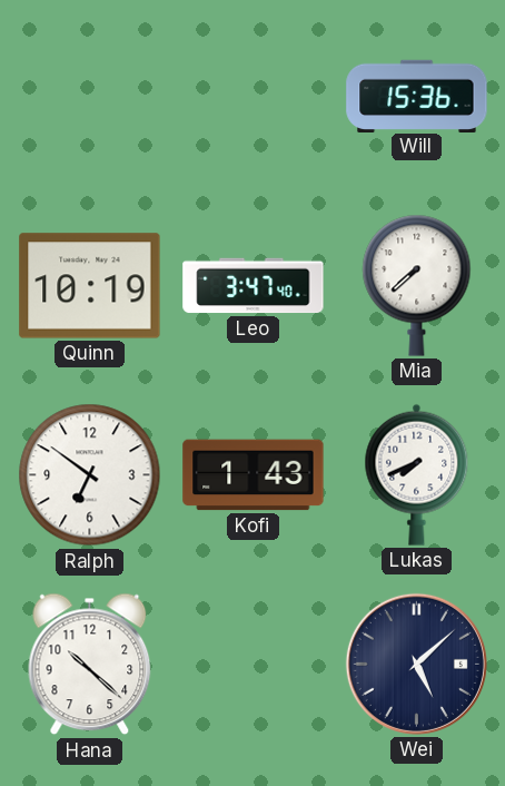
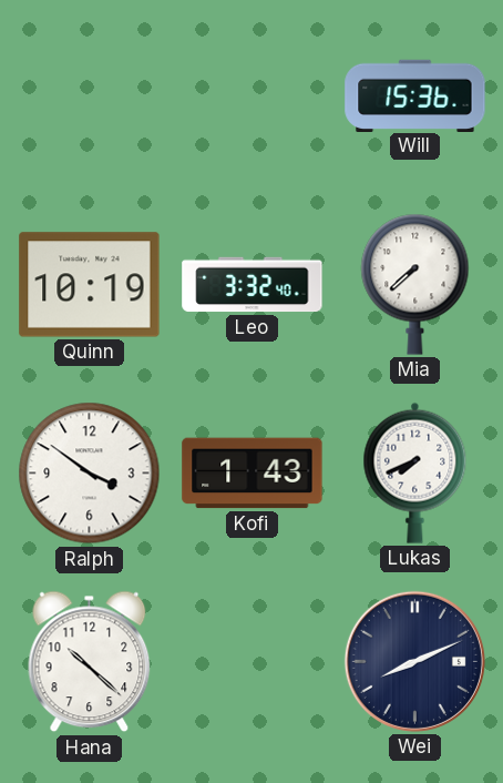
Leo: 3:47 -> 3:32 (253, 285)
Ralph: 6:51 -> 3:51 (90, 474)
Wei: 5:08 -> 8:11 (414, 661)
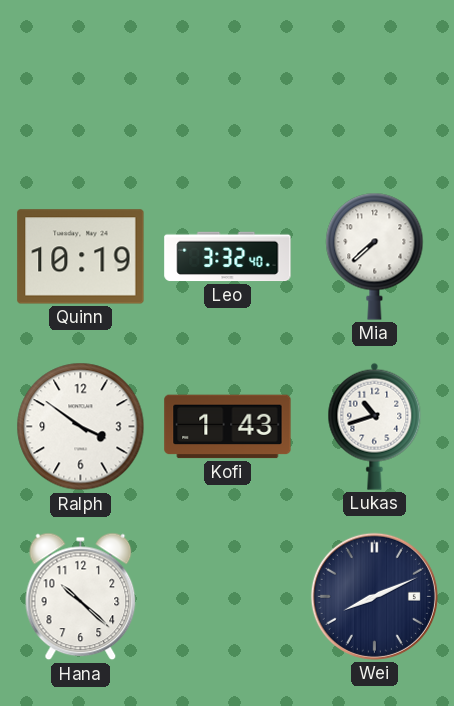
Will: 15:36 -> none (415, 95)
Lukas: 7:41 -> 10:42 (375, 426)
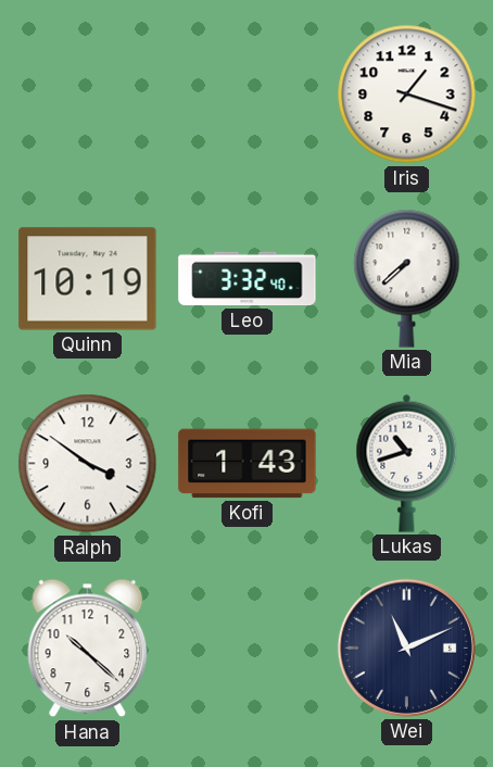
Iris: none -> 1:18 (407, 95)
Wei: 8:11 -> 11:11 (406, 647)
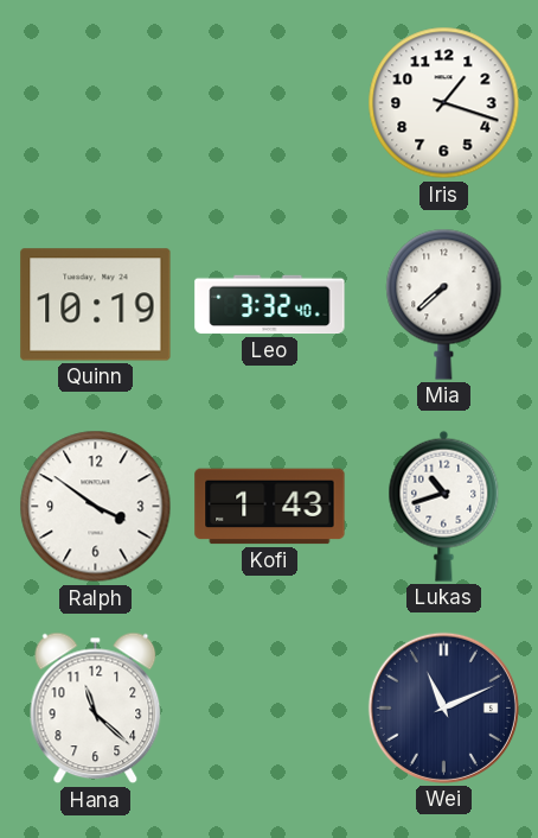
Hana: 10:22 -> 11:22 (96, 709)
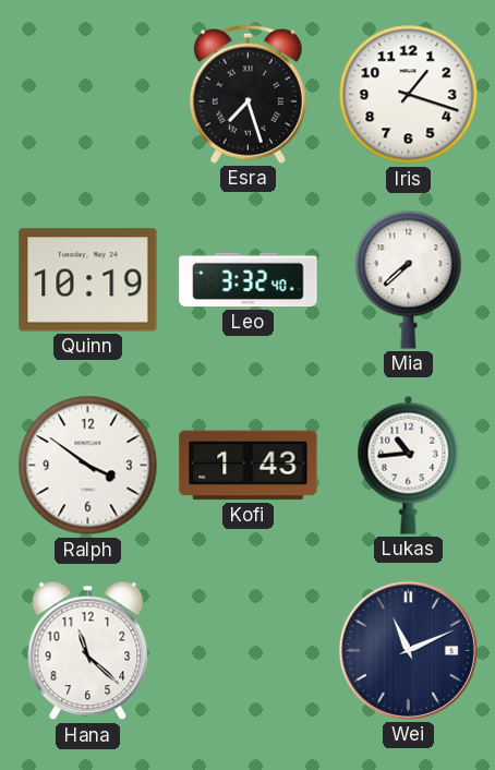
Esra: none -> 7:27 (247, 94)
Lukas: 10:42 -> 10:44 (409, 465)
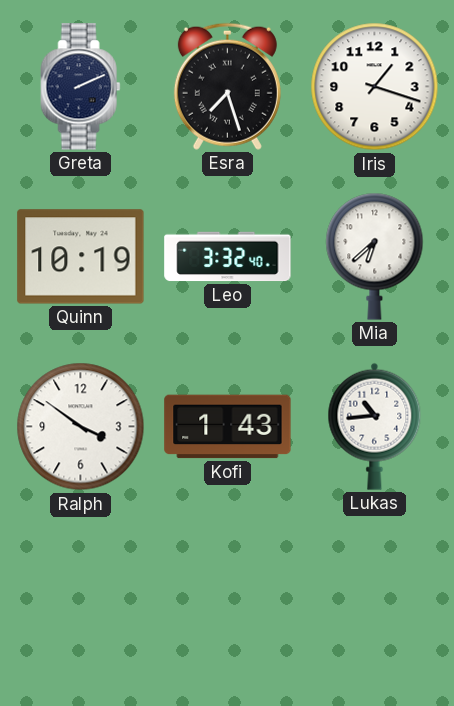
Greta: none -> 2:11 (81, 87)
Mia: 7:38 -> 6:38 (375, 256)
Hana: 11:22 -> none (88, 651)
Wei: 11:11 -> none (408, 650)
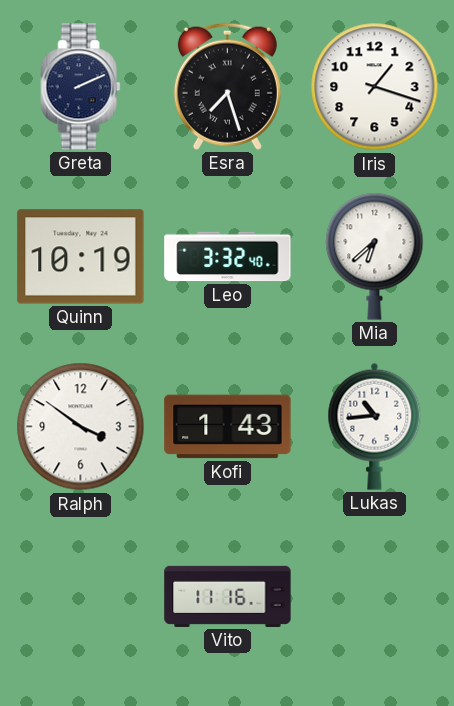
Vito: none -> 11:16 (228, 596)
